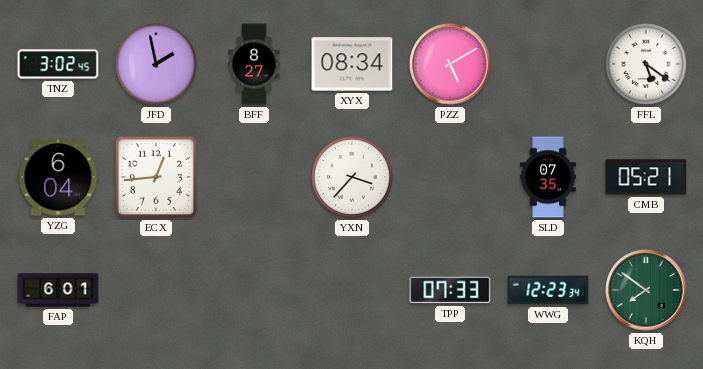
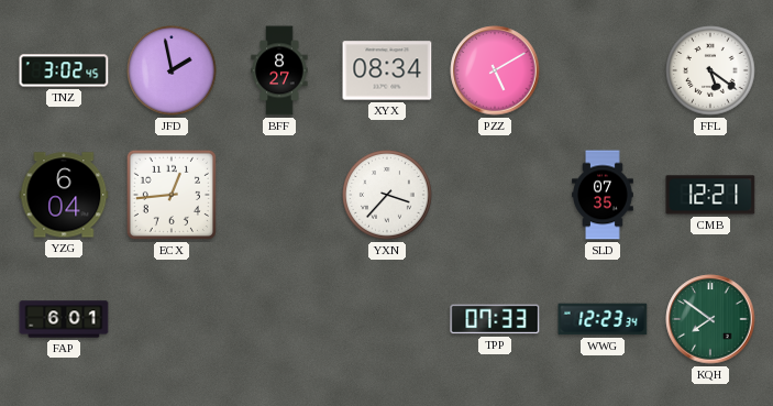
CMB: 05:21 -> 12:21 (710, 195)
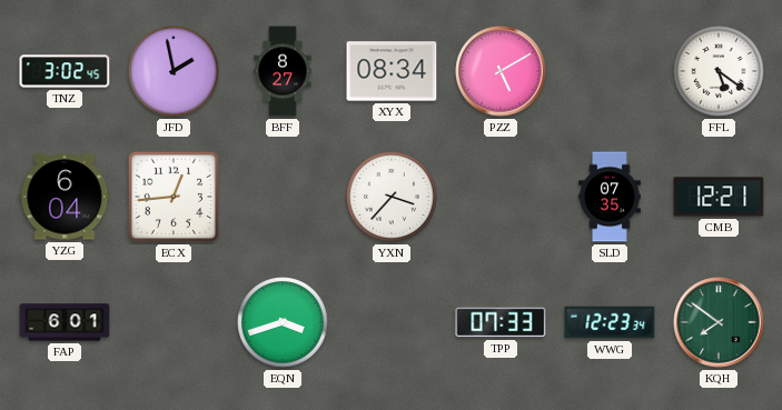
EQN: none -> 3:42 (283, 322)
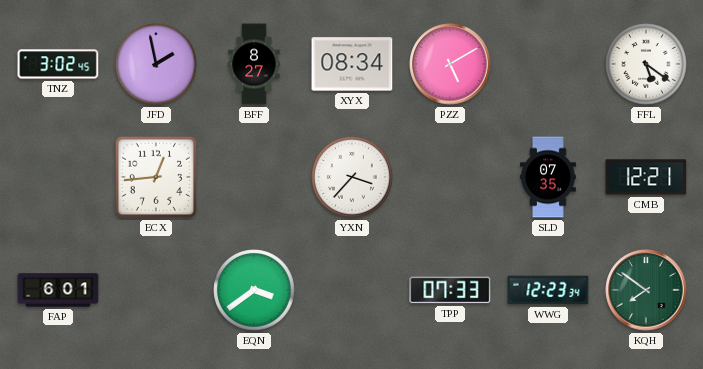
YZG: 6:04 -> none (65, 197)
EQN: 3:42 -> 3:39 (254, 290)
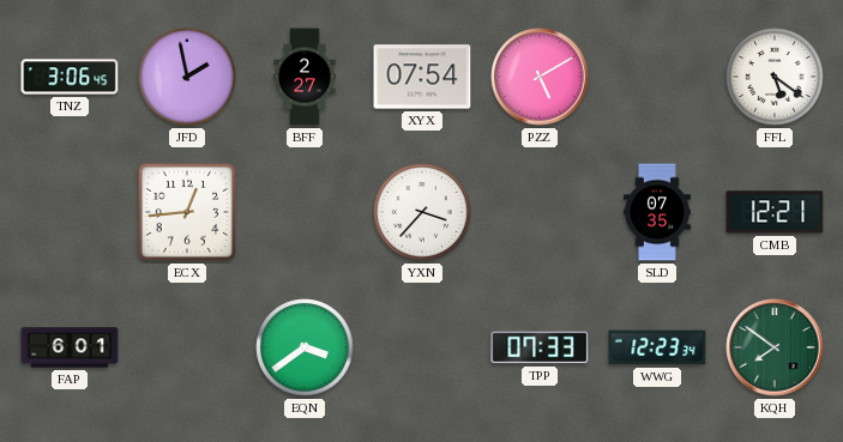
TNZ: 3:02 -> 3:06 (70, 77)
BFF: 8:27 -> 2:27 (305, 77)
XYX: 08:34 -> 07:54 (422, 77)
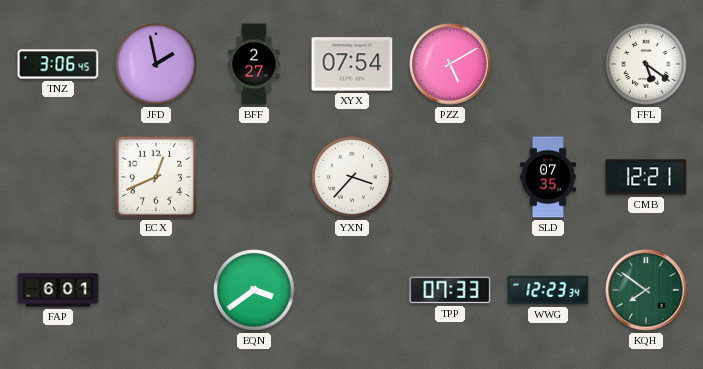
ECX: 12:44 -> 12:41 (156, 177)
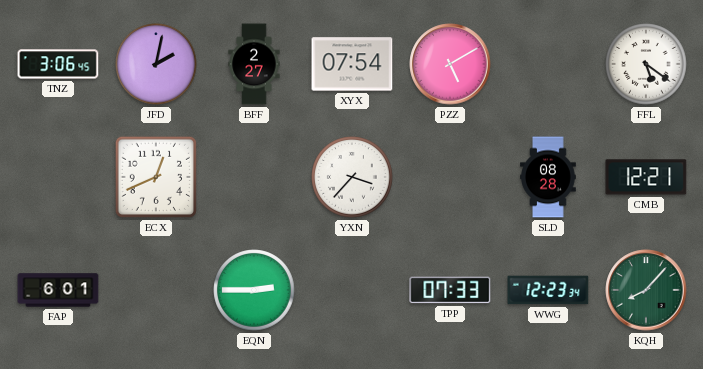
JFD: 1:58 -> 2:02 (156, 64)
SLD: 07:35 -> 08:28 (549, 177)
EQN: 3:39 -> 2:45 (254, 290)
KQH: 7:51 -> 8:07 (646, 290)
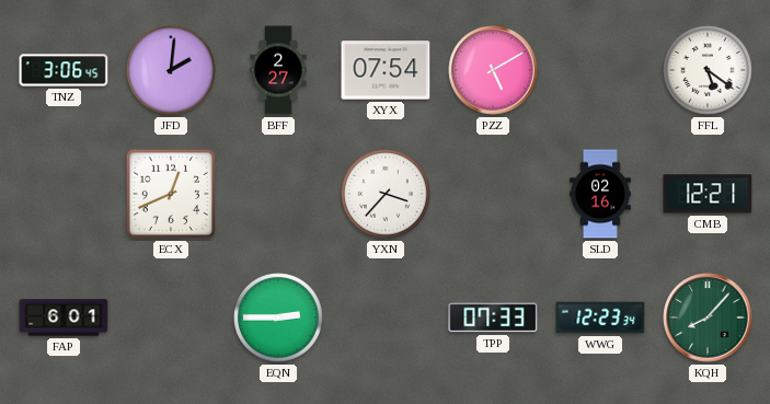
JFD: 2:02 -> 2:01 (171, 70)
SLD: 08:28 -> 02:16 (601, 194)
